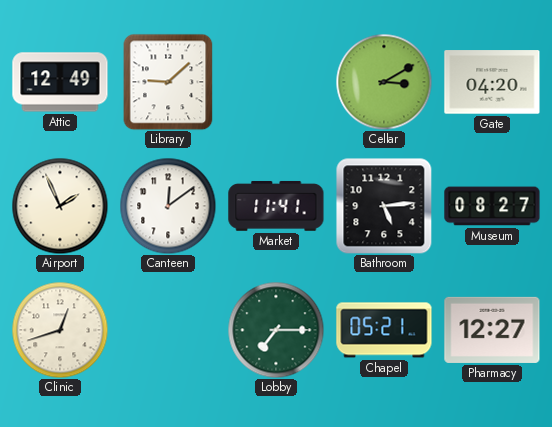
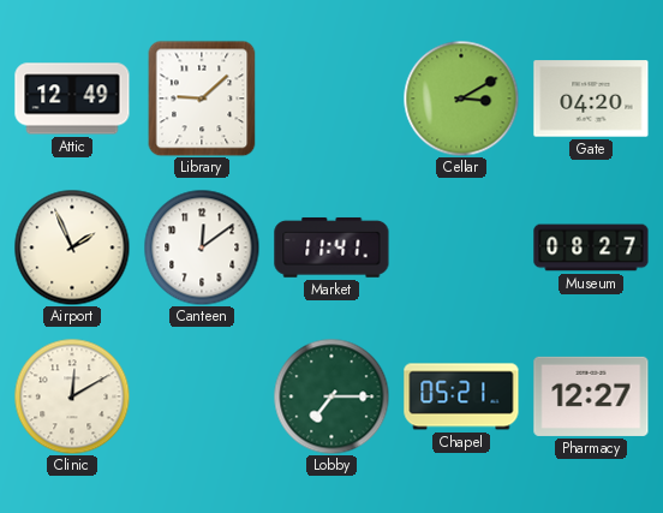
Bathroom: 5:14 -> none (384, 206)
Clinic: 12:42 -> 12:10 (72, 396)
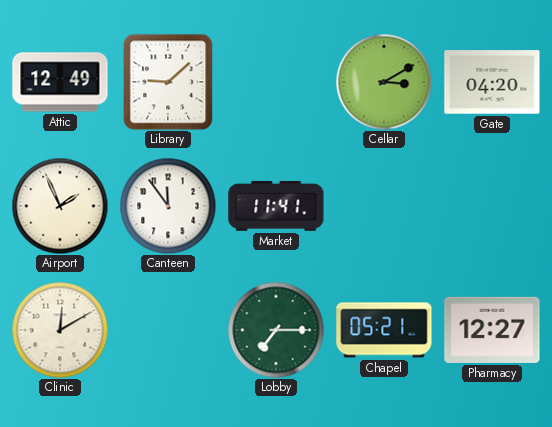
Canteen: 12:09 -> 11:54 (168, 206)
Museum: 08:27 -> none (591, 247)
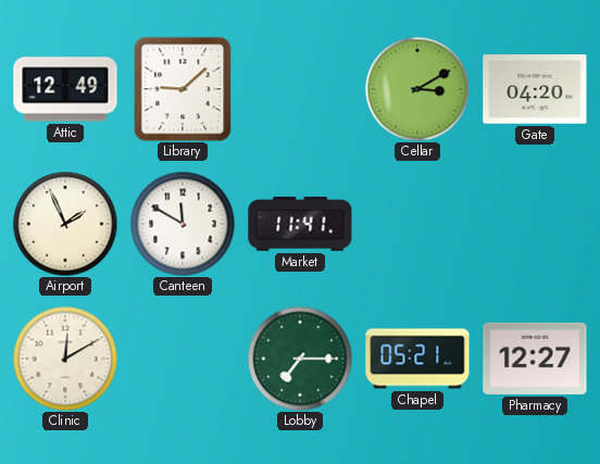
Canteen: 11:54 -> 11:50 (183, 224)
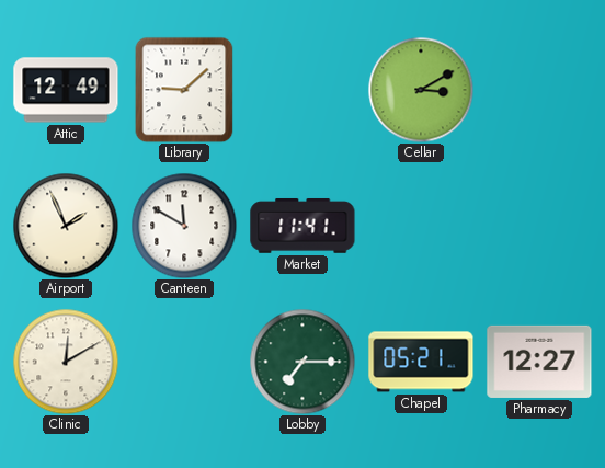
Gate: 04:20 -> none (535, 89)
